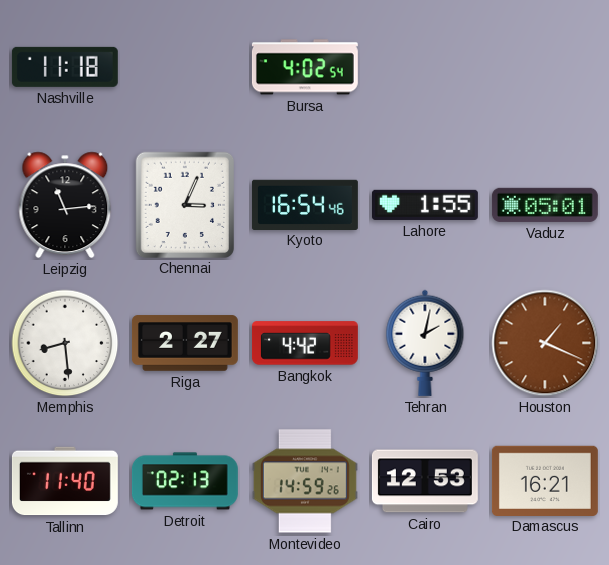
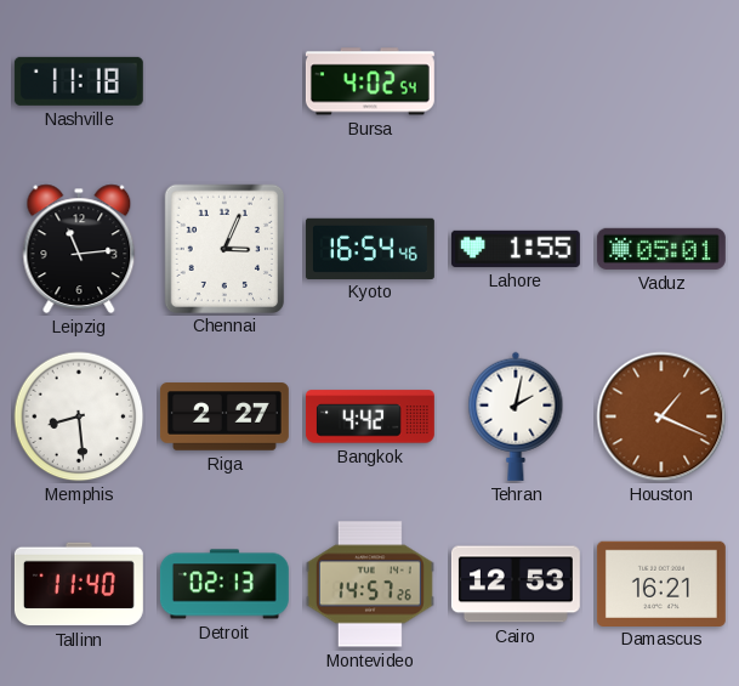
Montevideo: 14:59 -> 14:57 (370, 584)
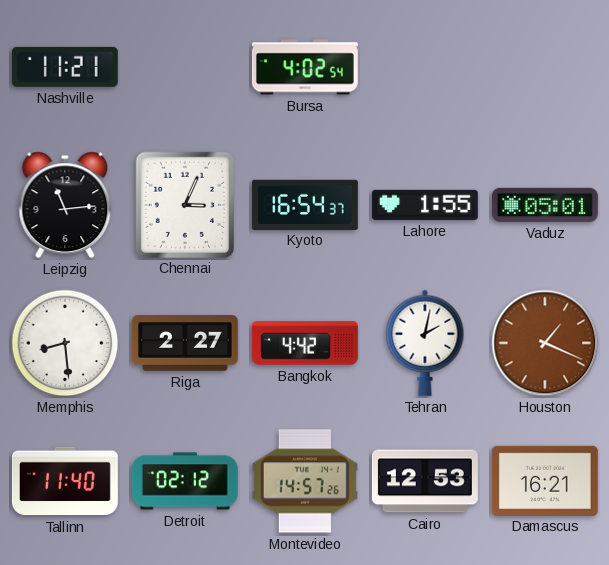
Nashville: 11:18 -> 11:21 (65, 67)
Kyoto: 16:54:46 -> 16:54:37 (305, 204)
Detroit: 02:13 -> 02:12 (185, 481)
